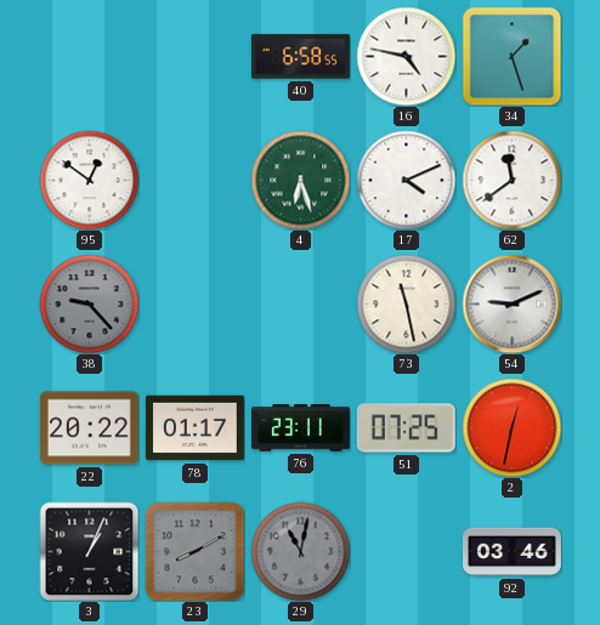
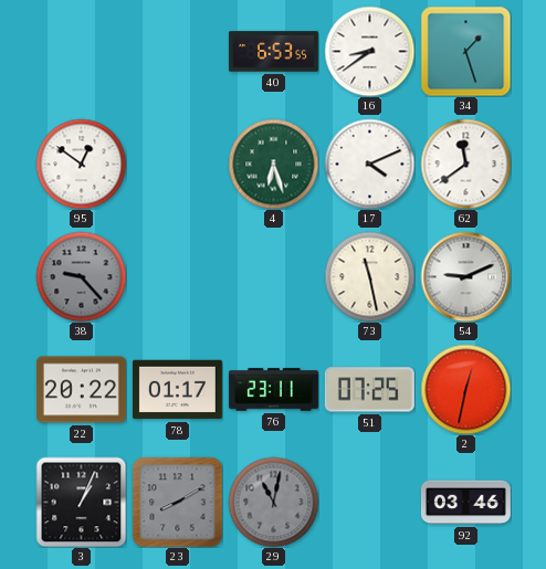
40: 6:58 -> 6:53 (273, 52)
16: 4:47 -> 8:39 (369, 51)
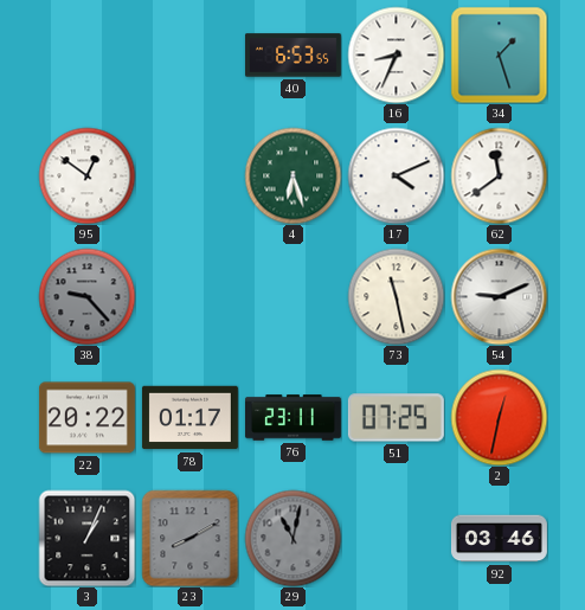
16: 8:39 -> 8:34 (396, 54)
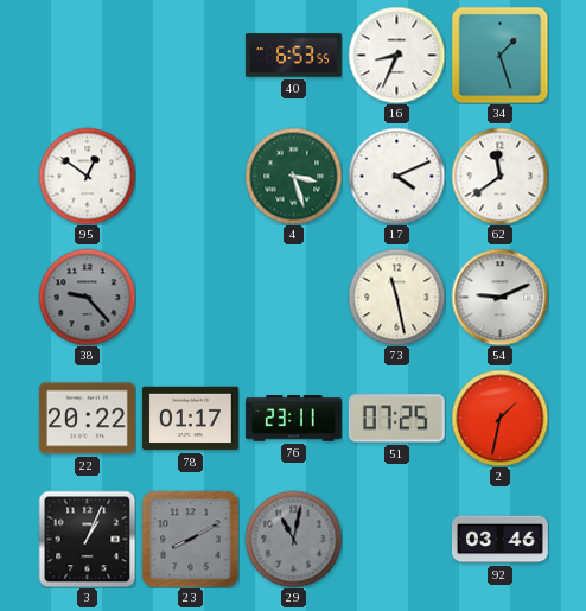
4: 6:27 -> 3:27 (293, 176)
2: 12:32 -> 1:32 (499, 418)
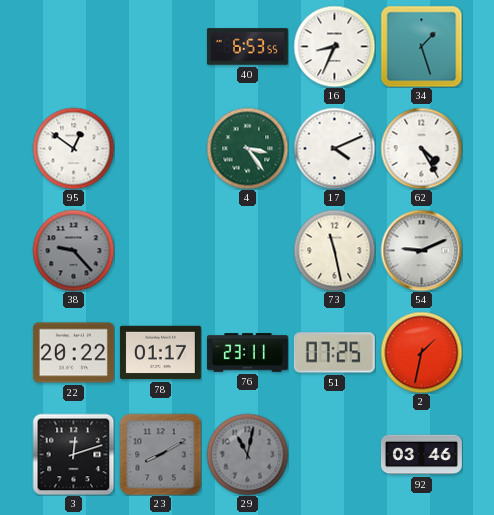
4: 3:27 -> 3:24 (247, 148)
62: 11:39 -> 4:25 (421, 148)
3: 1:04 -> 12:12 (73, 454)
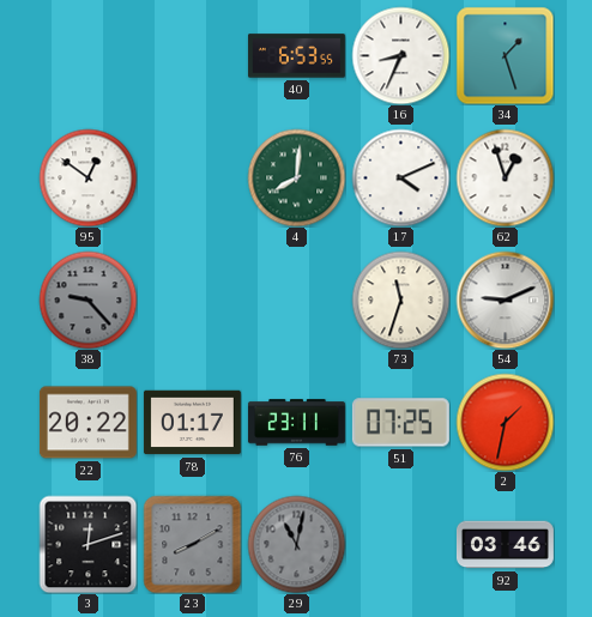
4: 3:24 -> 8:01 (296, 177)
62: 4:25 -> 12:57 (505, 177)
73: 11:28 -> 11:33 (400, 300)
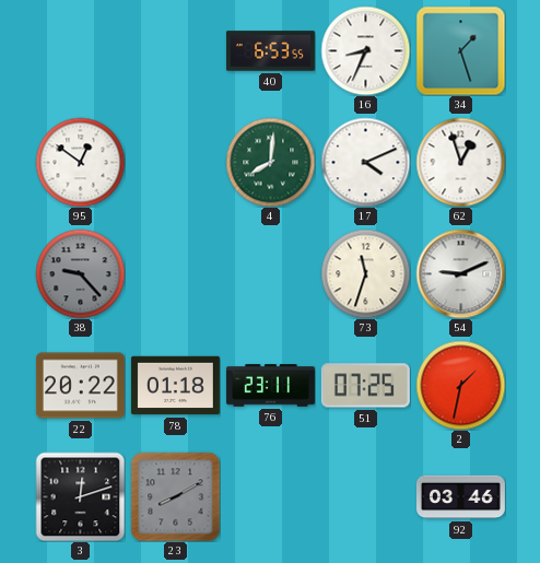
78: 01:17 -> 01:18 (175, 386)
29: 11:02 -> none (296, 544)
